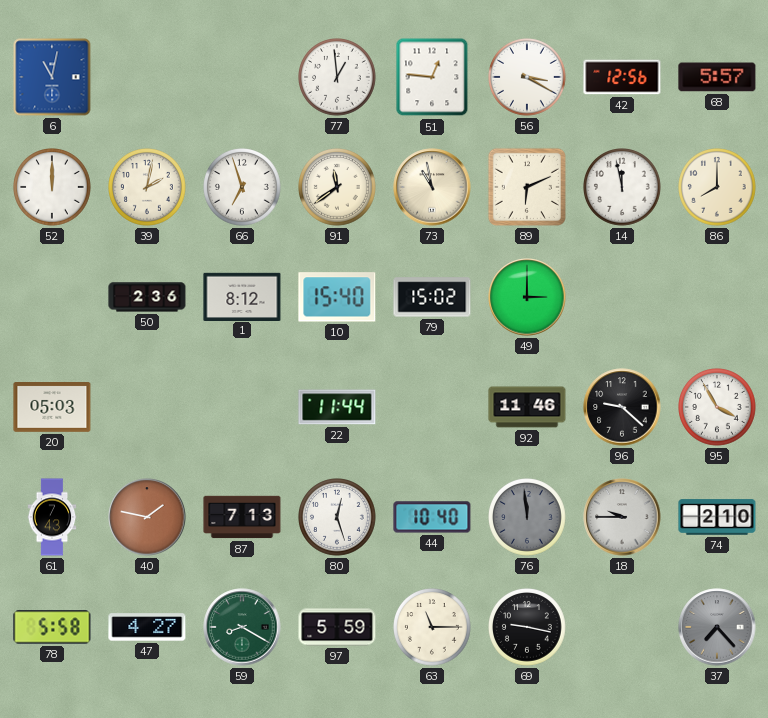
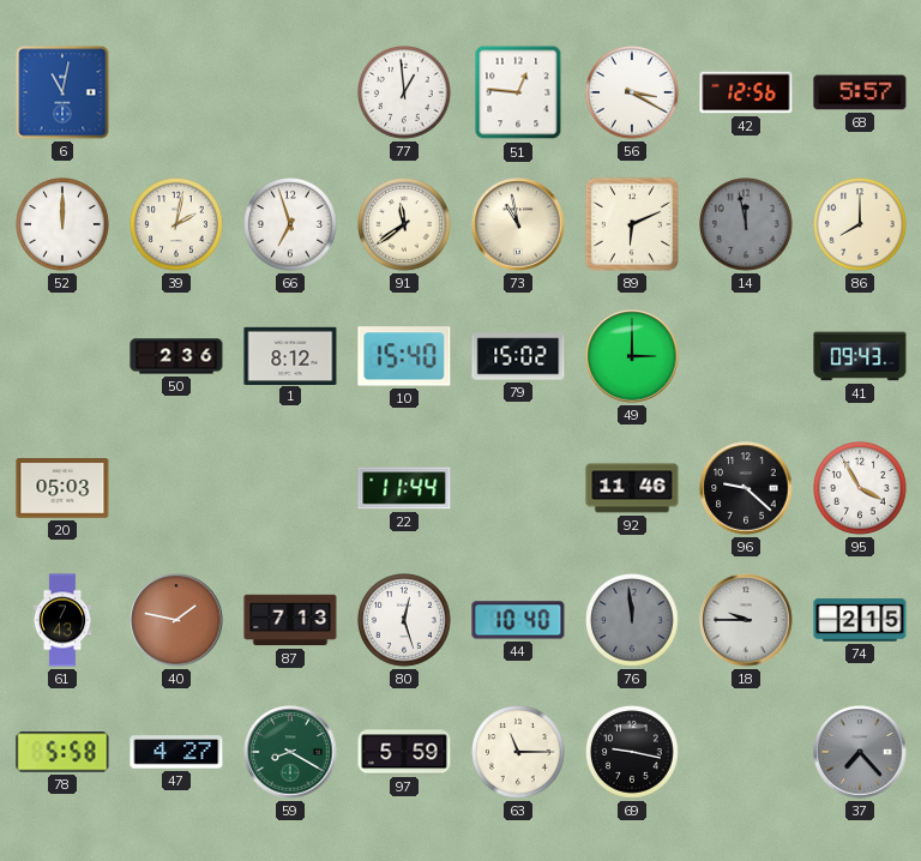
14 dial: white -> grey (747, 225)
41: none -> 09:43 (860, 356)
74: 2:10 -> 2:15 (860, 620)
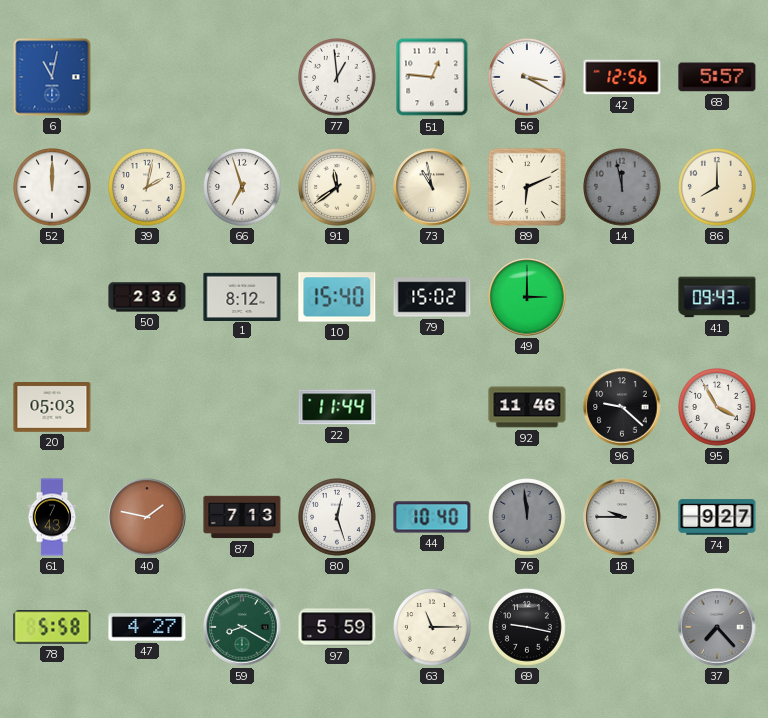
74: 2:15 -> 9:27 (717, 517)
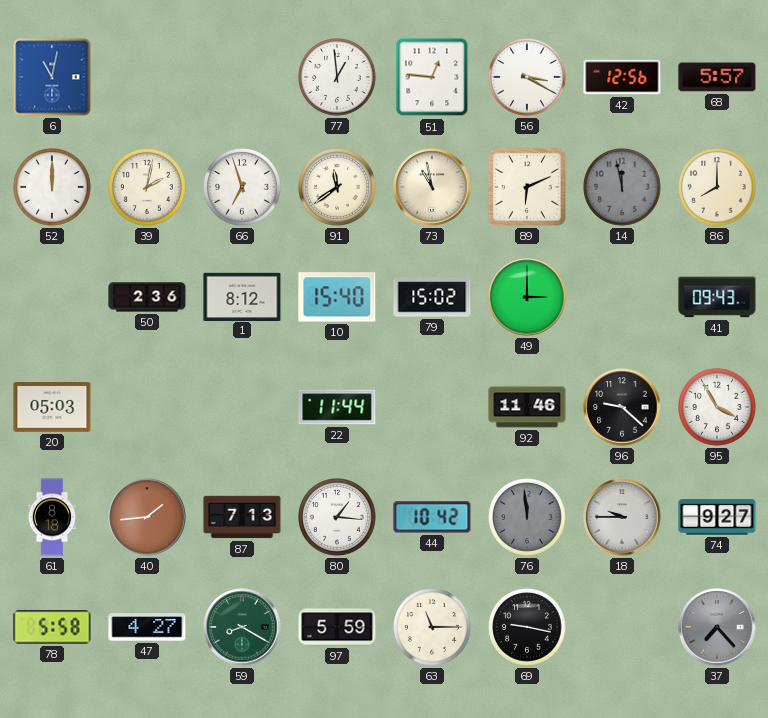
61: 7:43 -> 8:18 (52, 517)
40: 1:47 -> 1:44 (147, 517)
80: 12:27 -> 1:16 (338, 518)
44: 10:40 -> 10:42 (432, 517)
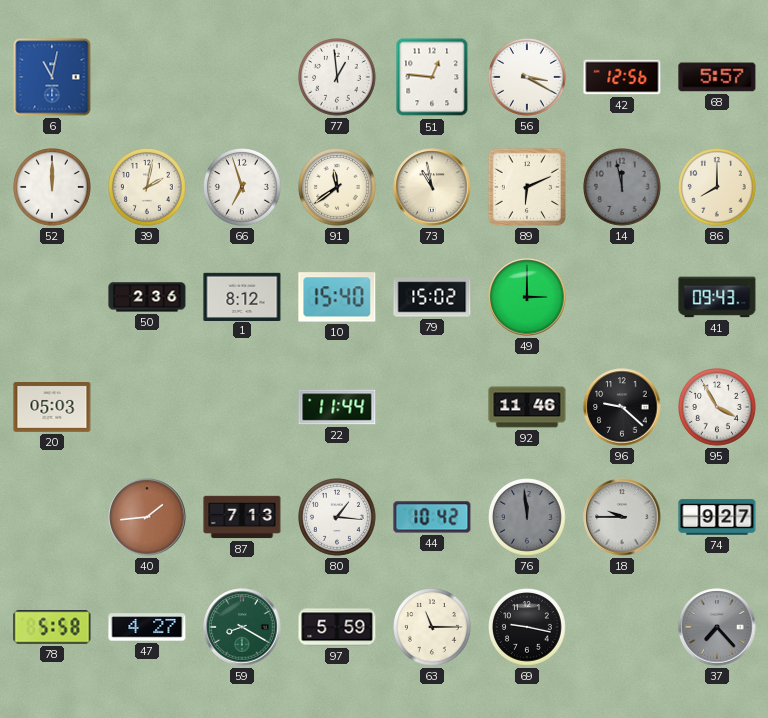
61: 8:18 -> none (52, 517)
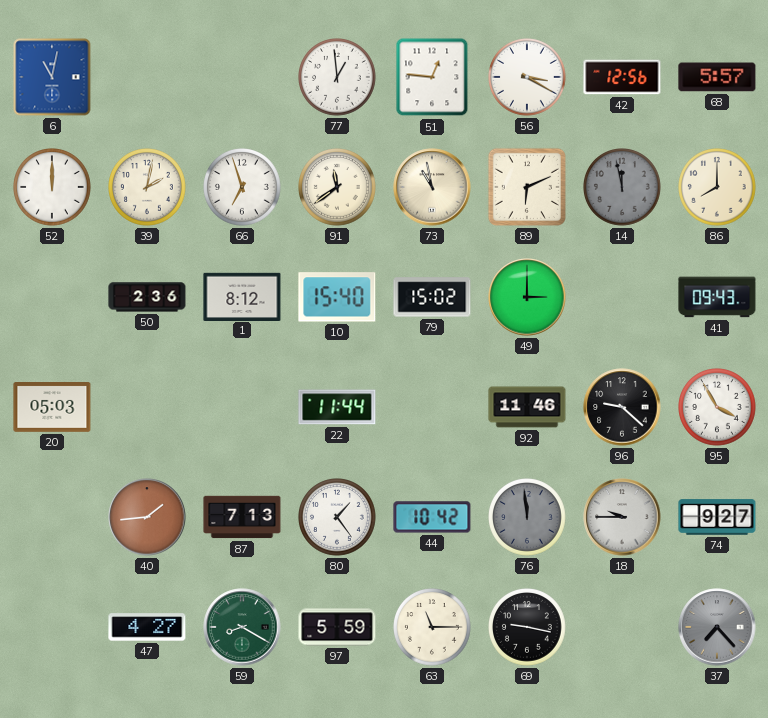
80: 1:16 -> 1:24 (338, 518)
78: 5:58 -> none (52, 627)
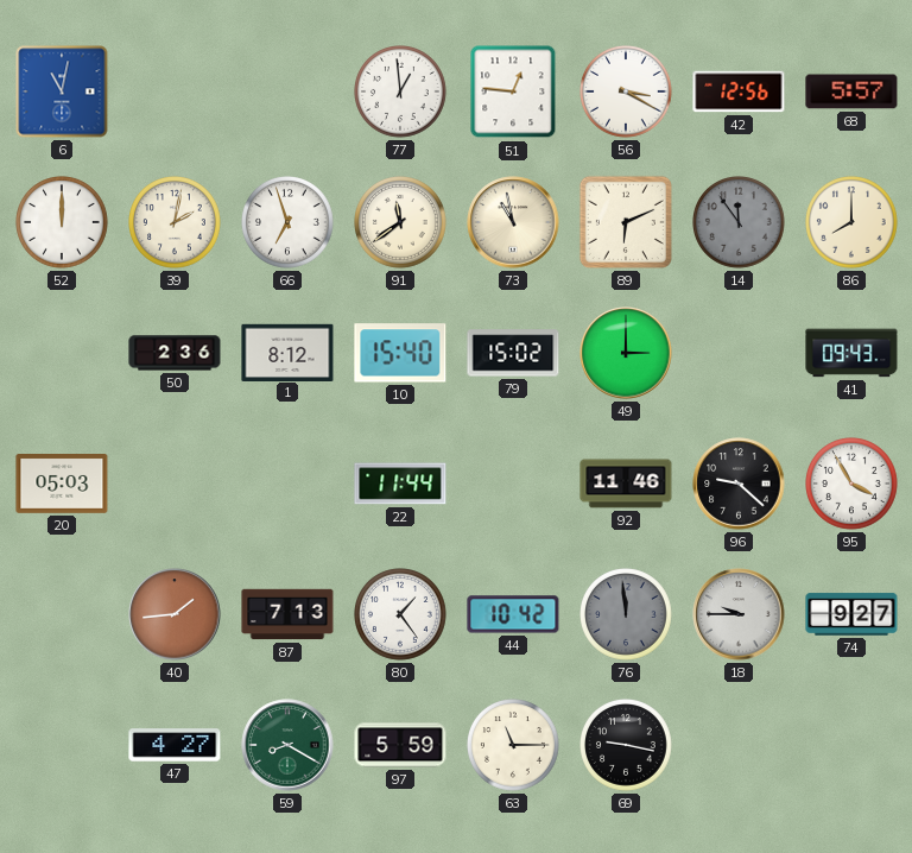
14: 11:58 -> 11:54 (740, 223)
37: 7:23 -> none (717, 627)
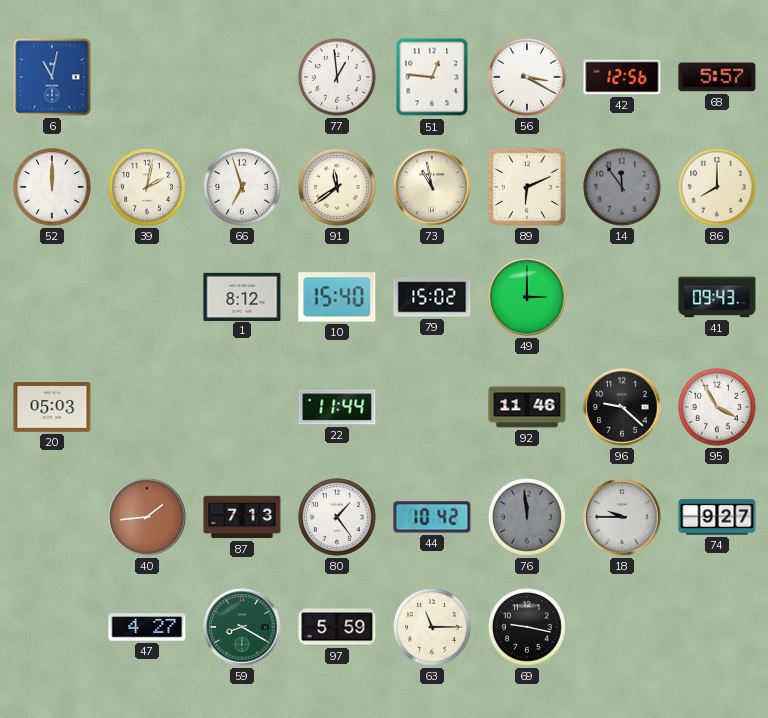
50: 2:36 -> none (175, 353)
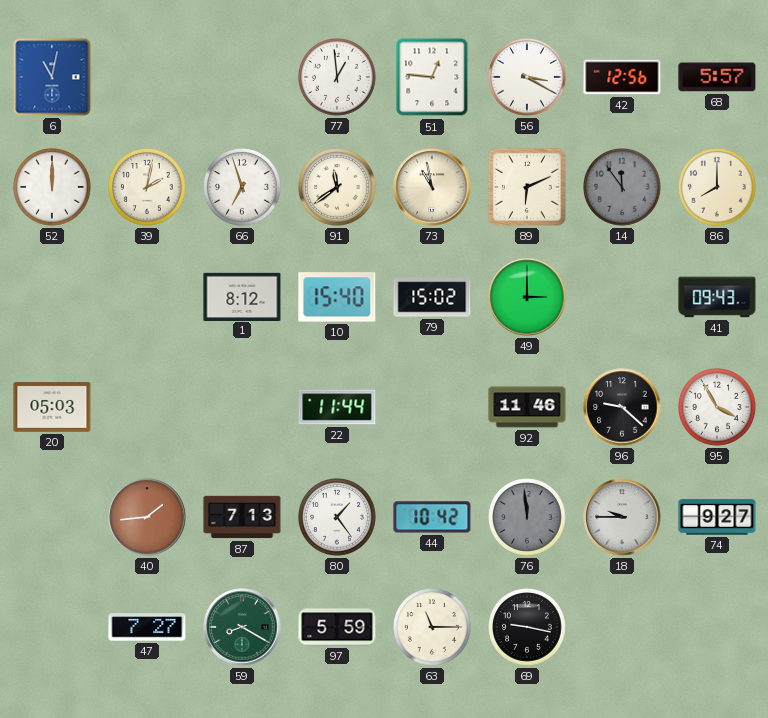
47: 4:27 -> 7:27 (147, 627)
